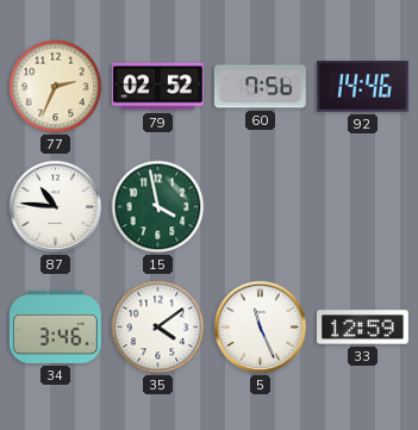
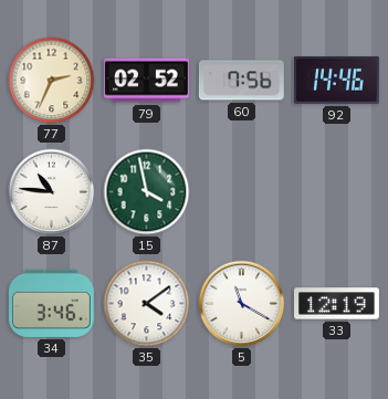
5: 11:26 -> 11:20 (242, 304)
33: 12:59 -> 12:19 (337, 304)
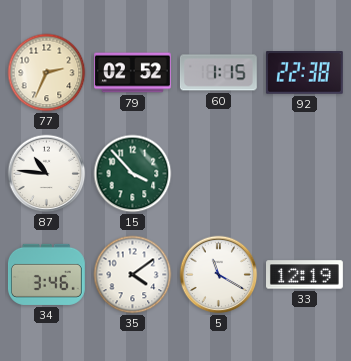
60: 7:56 -> 1:15 (218, 73)
92: 14:46 -> 22:38 (304, 73)
15: 3:58 -> 3:53 (133, 174)
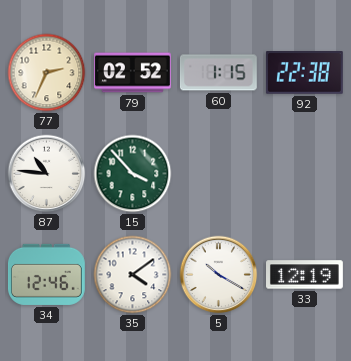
34: 3:46 -> 12:46 (46, 274)
5: 11:20 -> 10:20 (219, 275)
